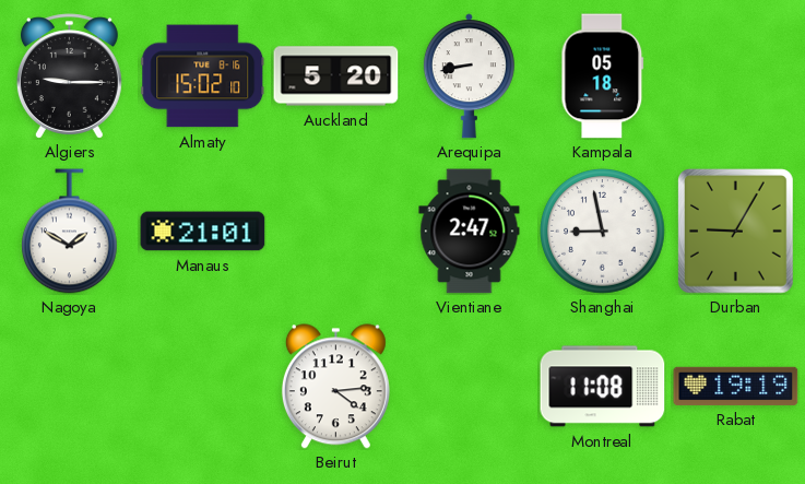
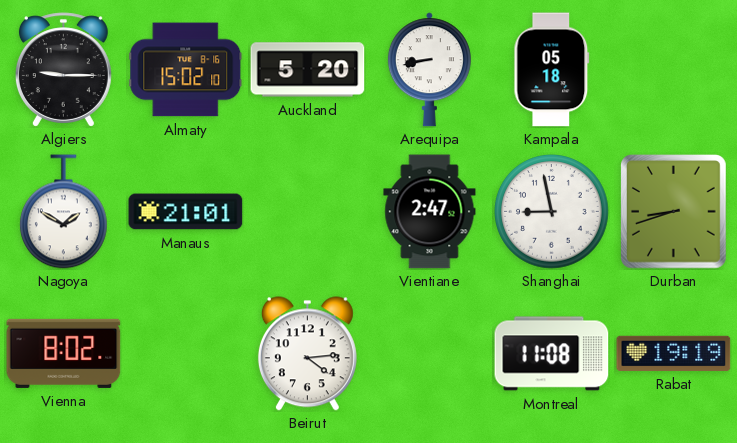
Durban: 9:05 -> 8:42 (674, 212)
Vienna: none -> 8:02 (64, 353)
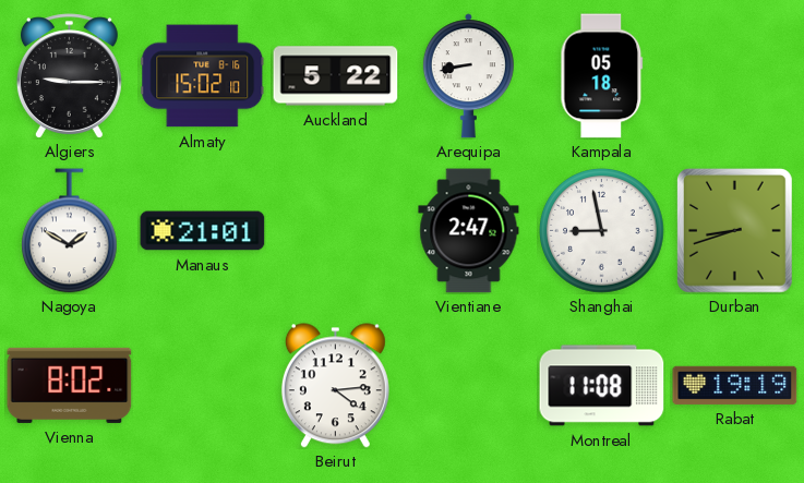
Auckland: 5:20 -> 5:22 (336, 76)
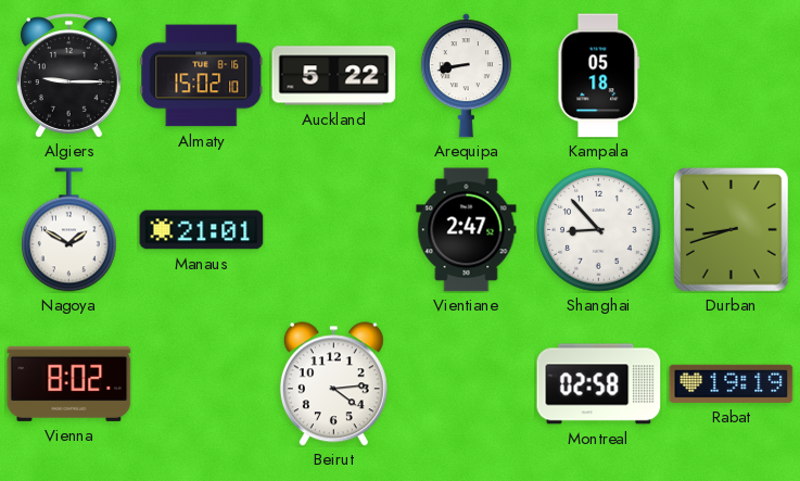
Shanghai: 8:58 -> 8:53 (599, 230)
Montreal: 11:08 -> 02:58 (599, 384)
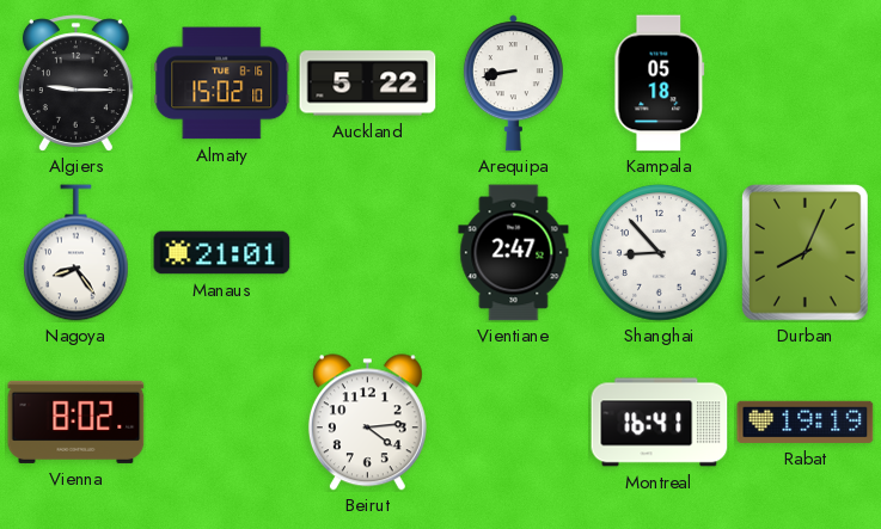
Nagoya: 1:50 -> 8:24 (75, 253)
Durban: 8:42 -> 8:04 (806, 253)
Montreal: 02:58 -> 16:41 (660, 423)
